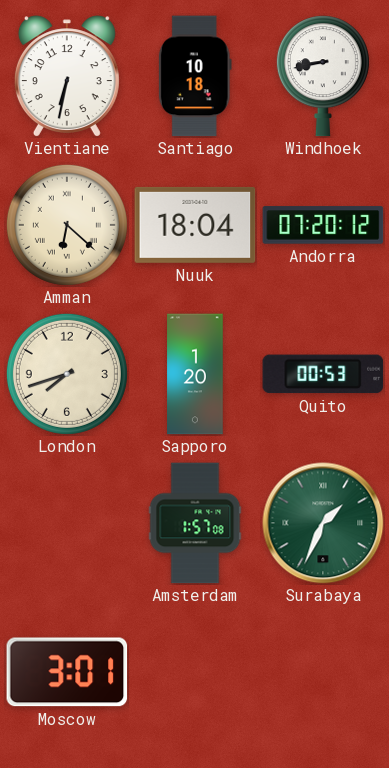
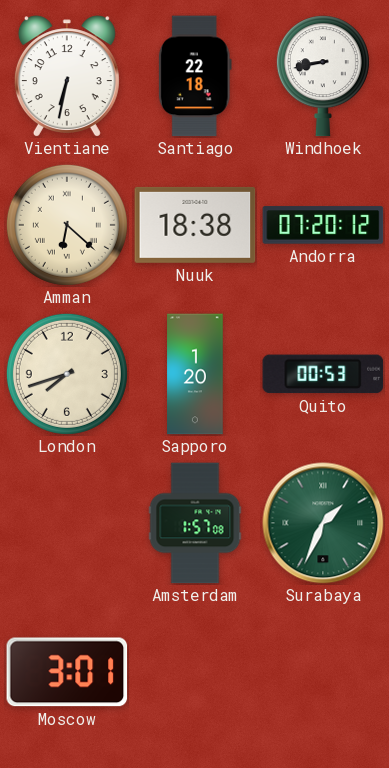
Santiago: 10:18 -> 22:18 (195, 76)
Nuuk: 18:04 -> 18:38 (195, 225)
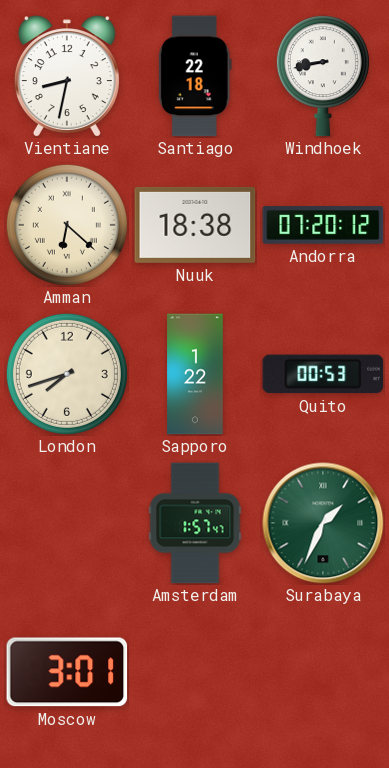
Vientiane: 6:32 -> 8:32 (67, 76)
Sapporo: 1:20 -> 1:22 (195, 374)
Amsterdam: 1:57:08 -> 1:57:47 (195, 523)
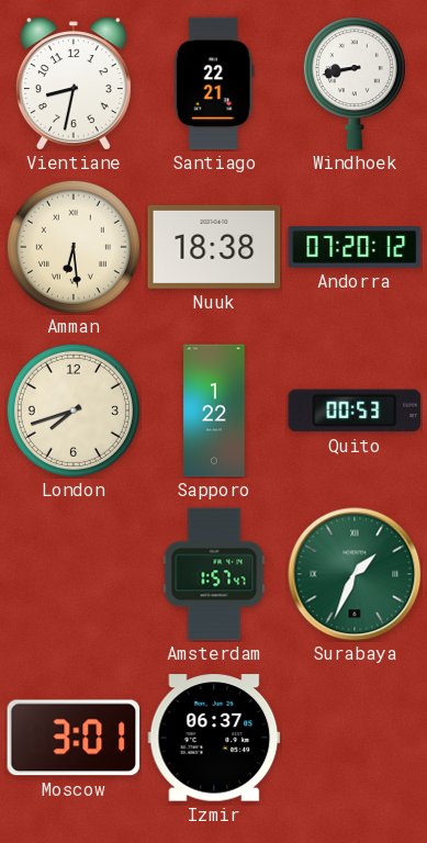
Santiago: 22:18 -> 22:21 (214, 83)
Amman: 6:22 -> 6:29 (74, 247)
Izmir: none -> 06:37 (214, 738)
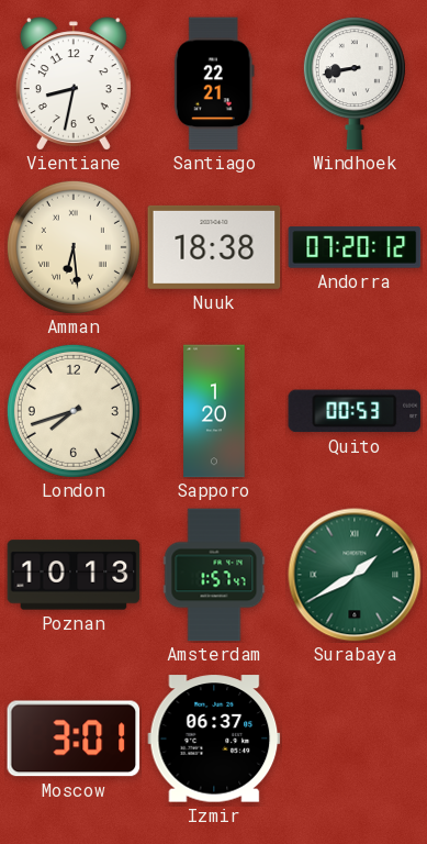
Sapporo: 1:22 -> 1:20 (214, 411)
Poznan: none -> 10:13 (74, 575)
Surabaya: 1:34 -> 1:40 (355, 575)
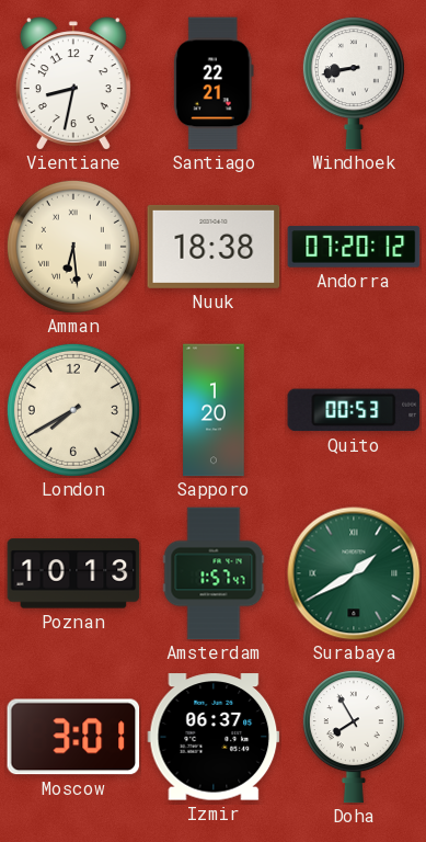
London: 7:42 -> 7:40 (73, 410)
Doha: none -> 7:55 (354, 737)
